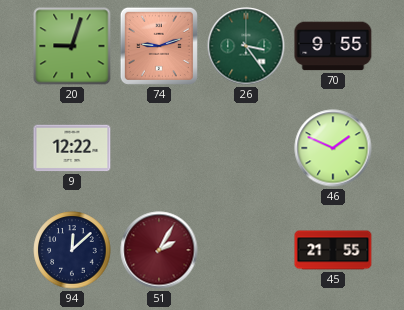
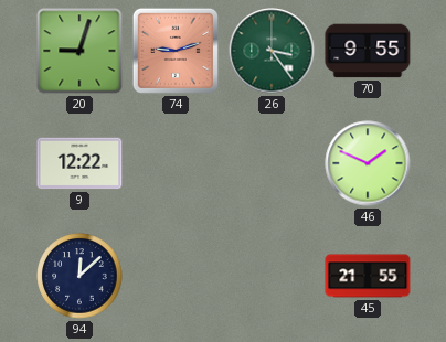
51: 2:05 -> none (159, 250)
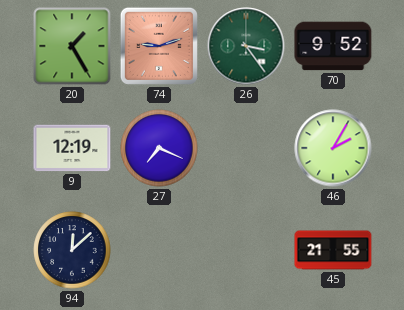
20: 9:03 -> 1:25 (72, 46)
70: 9:55 -> 9:52 (333, 46)
9: 12:22 -> 12:19 (72, 148)
27: none -> 7:19 (159, 148)
46: 1:49 -> 2:05 (333, 148)
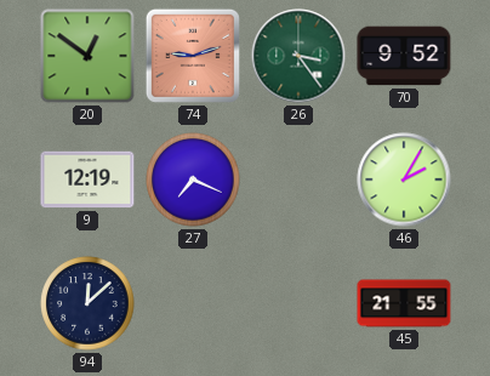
20: 1:25 -> 12:51 (87, 56)
